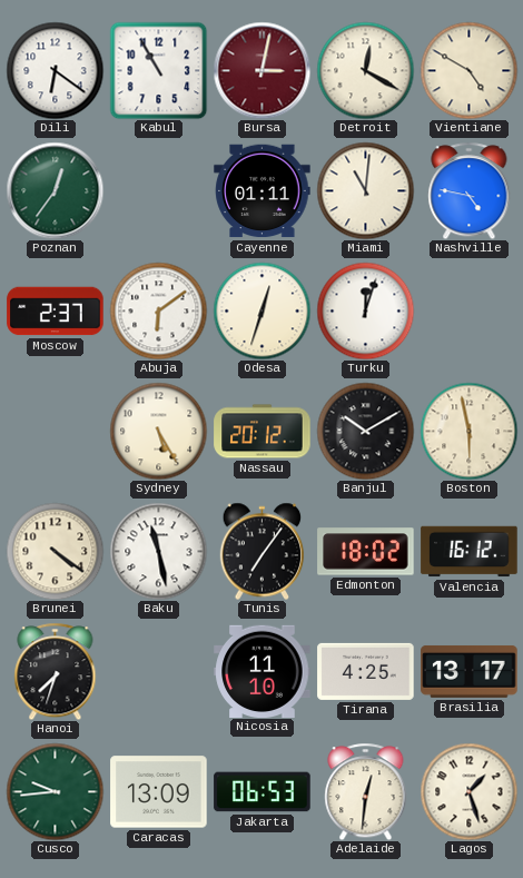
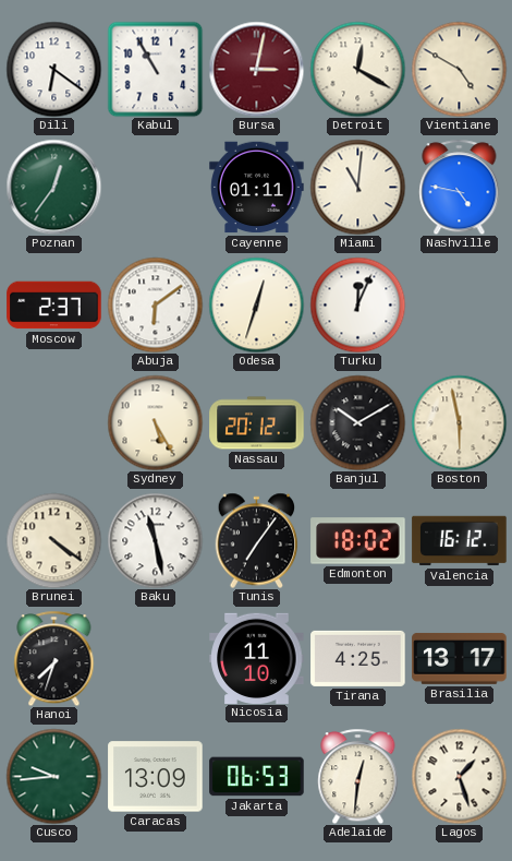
Turku: 12:03 -> 12:04 (357, 304)
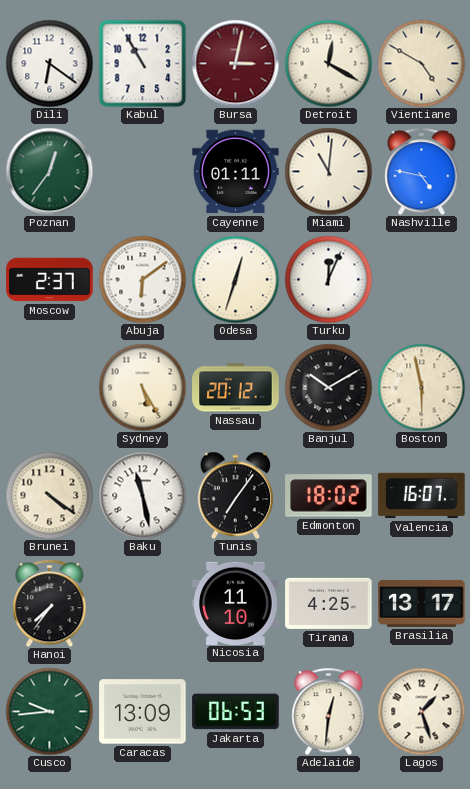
Valencia: 16:12 -> 16:07 (422, 496)
Hanoi: 7:33 -> 7:36 (50, 603)
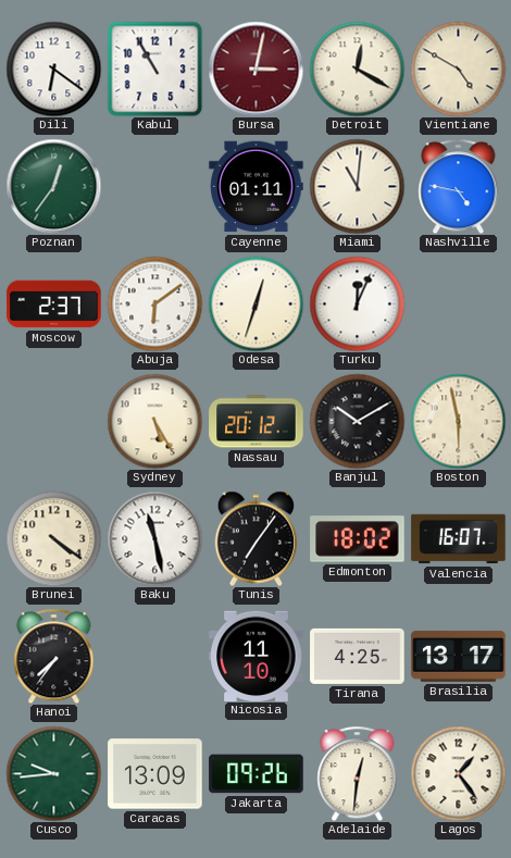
Jakarta: 06:53 -> 09:26 (257, 774)
Lagos: 1:27 -> 1:24 (458, 773)
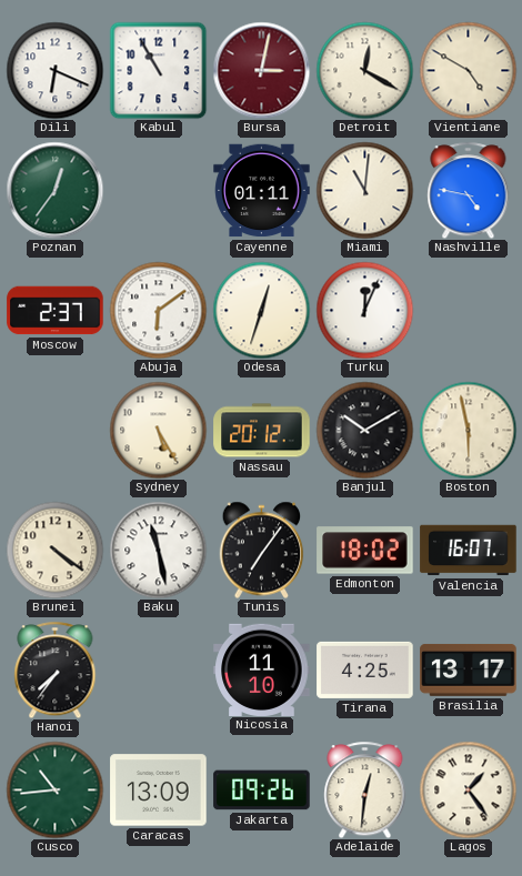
Dili: 6:21 -> 6:19 (54, 70)
Cusco: 9:44 -> 10:44 (54, 789)
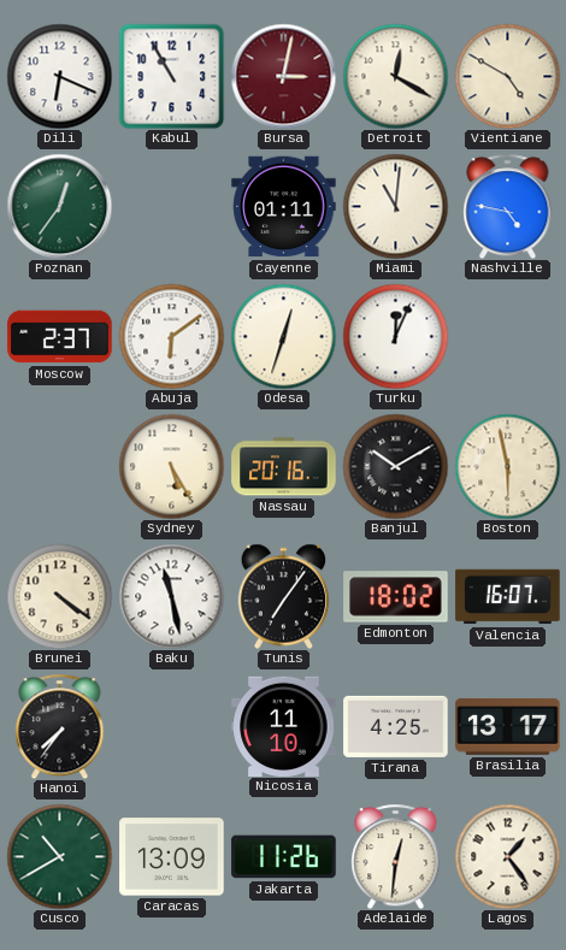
Nassau: 20:12 -> 20:16 (284, 467)
Cusco: 10:44 -> 10:40 (59, 856)
Jakarta: 09:26 -> 11:26 (284, 857)
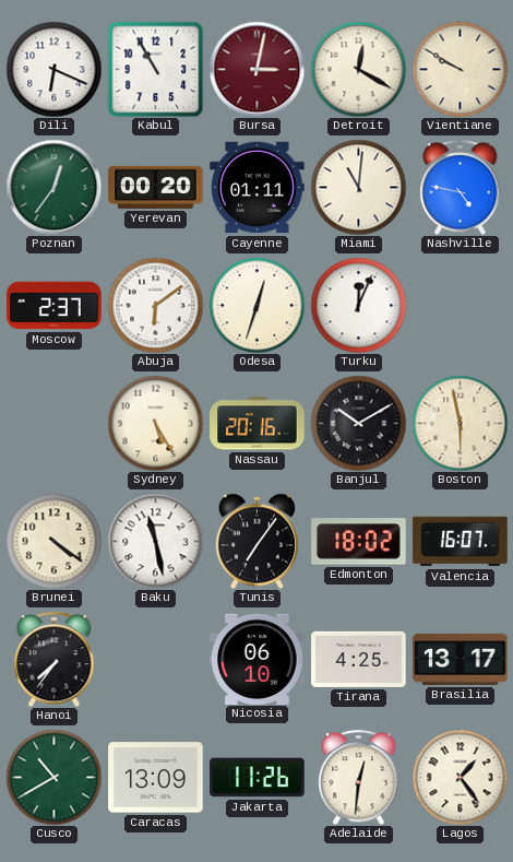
Vientiane: 4:50 -> 9:50 (460, 69)
Yerevan: none -> 00:20 (156, 187)
Nicosia: 11:10 -> 06:10 (258, 659)
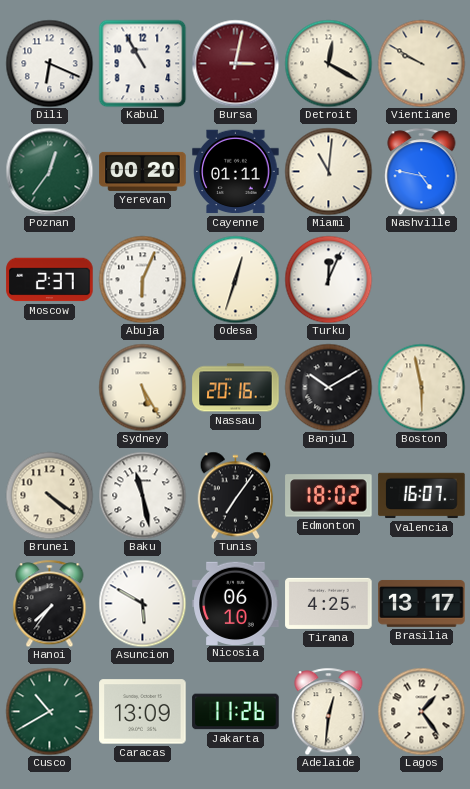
Abuja: 6:09 -> 6:04 (142, 279)
Asuncion: none -> 5:50 (142, 603)
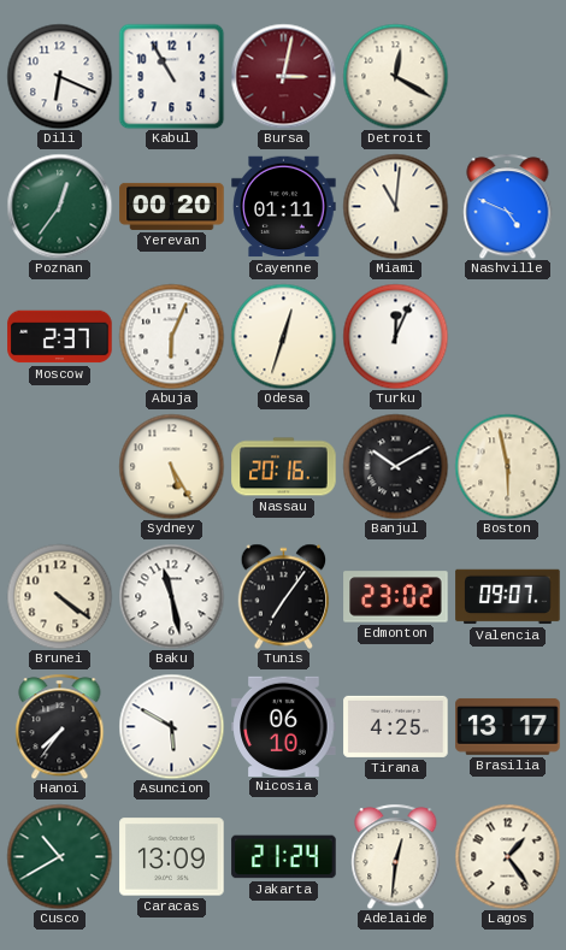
Vientiane: 9:50 -> none (421, 63)
Nashville: 4:47 -> 4:49 (508, 206)
Edmonton: 18:02 -> 23:02 (396, 597)
Valencia: 16:07 -> 09:07 (508, 597)
Jakarta: 11:26 -> 21:24 (284, 857)
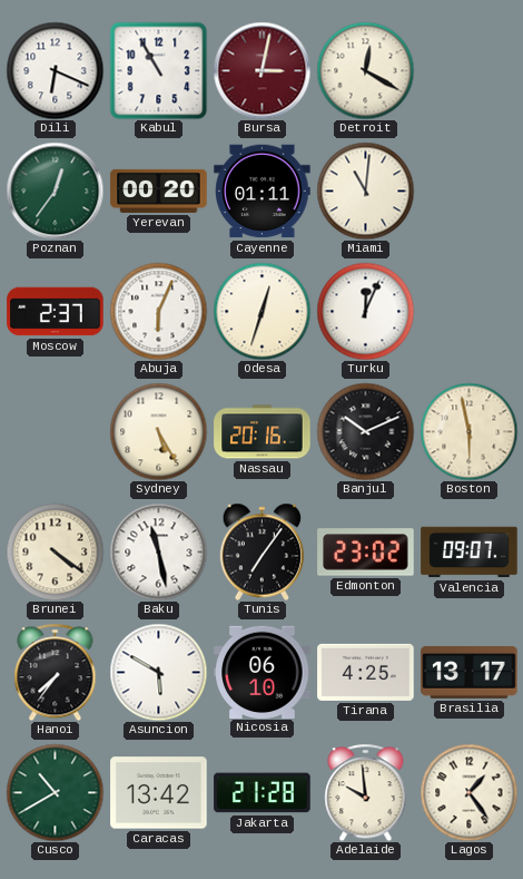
Nashville: 4:49 -> none (508, 206)
Banjul: 10:10 -> 10:11 (365, 431)
Caracas: 13:09 -> 13:42 (159, 793)
Jakarta: 21:24 -> 21:28 (263, 793)
Adelaide: 12:31 -> 9:59 (366, 792)
